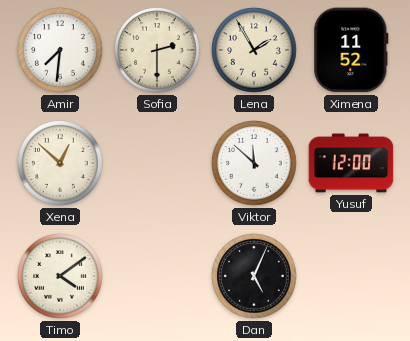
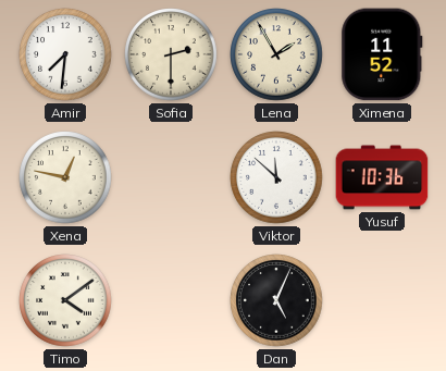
Xena: 12:52 -> 12:47 (65, 177)
Yusuf: 12:00 -> 10:36 (382, 177)
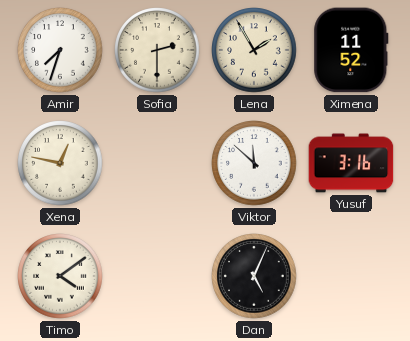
Amir: 7:31 -> 7:33 (60, 50)
Yusuf: 10:36 -> 3:16 (351, 163)
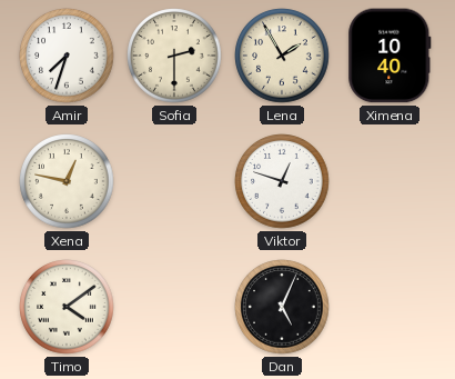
Ximena: 11:52 -> 10:40 (390, 56)
Viktor: 11:52 -> 12:48 (282, 181)
Yusuf: 3:16 -> none (351, 163)
